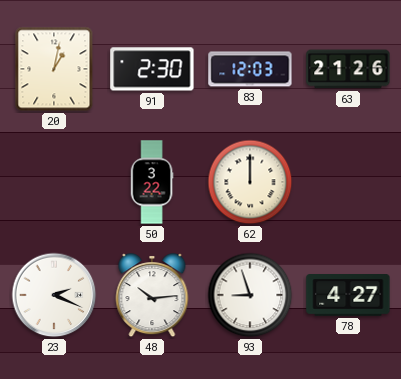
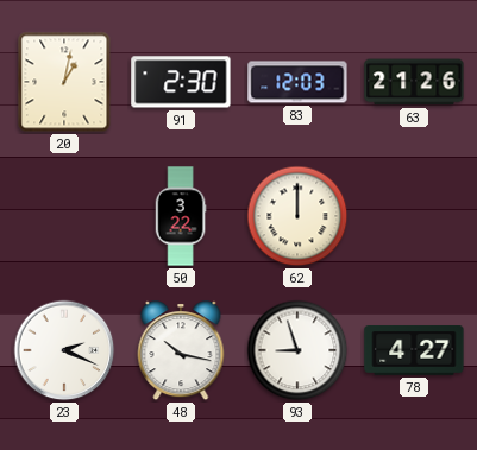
48: 10:14 -> 10:17 (181, 351)
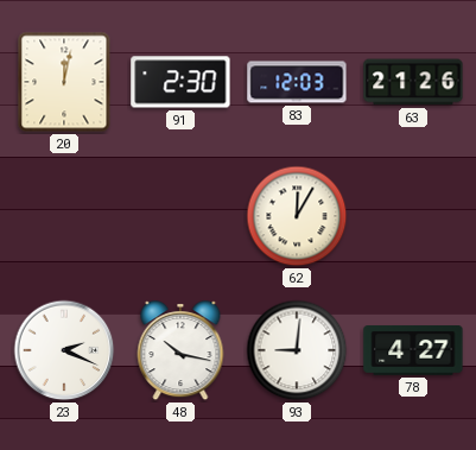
20: 1:02 -> 12:02 (64, 82)
50: 3:22 -> none (181, 216)
62: 12:00 -> 12:05 (297, 216)
93: 8:57 -> 9:01 (297, 350)
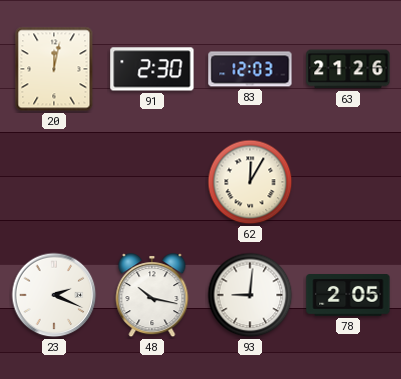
78: 4:27 -> 2:05 (348, 296)
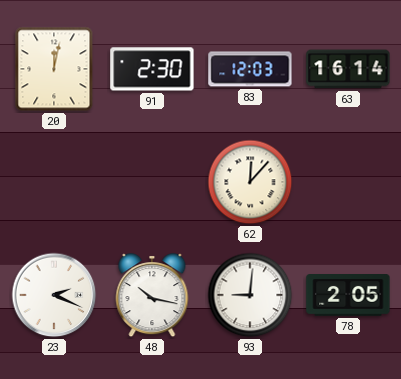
63: 21:26 -> 16:14 (348, 69)
62: 12:05 -> 12:07 (250, 182)
